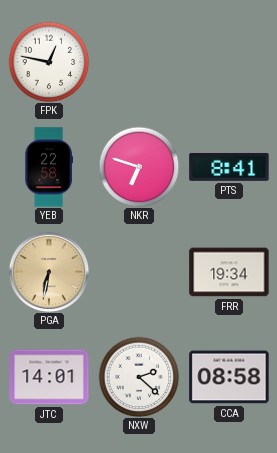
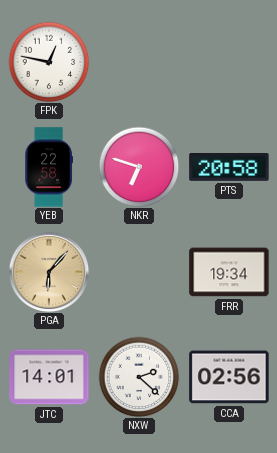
PTS: 8:41 -> 20:58 (229, 167)
PGA: 6:32 -> 6:07 (49, 272)
CCA: 08:58 -> 02:56 (229, 377)
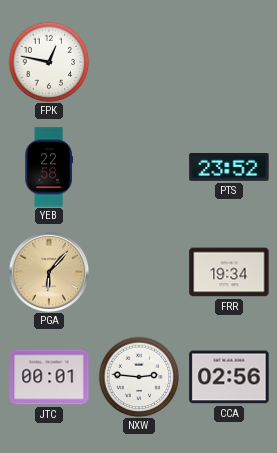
NKR: 6:48 -> none (139, 167)
PTS: 20:58 -> 23:52 (229, 167)
JTC: 14:01 -> 00:01 (49, 377)
NXW: 2:22 -> 2:46 (139, 377)
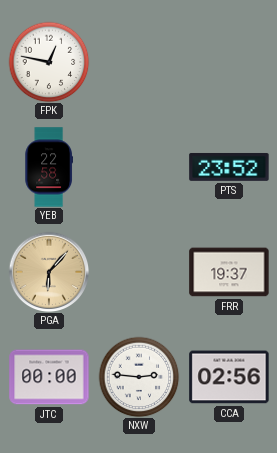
FRR: 19:34 -> 19:37 (229, 272)
JTC: 00:01 -> 00:00 (49, 377)
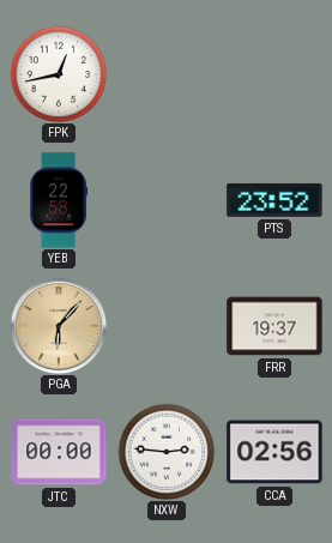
FPK: 12:47 -> 12:43 (59, 74)
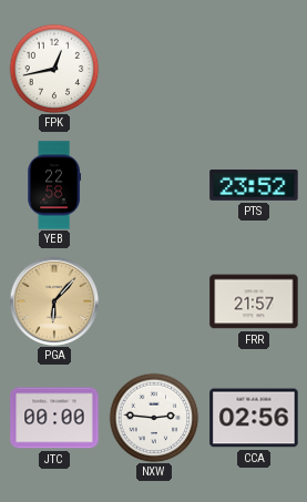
FRR: 19:37 -> 21:57 (254, 301)
